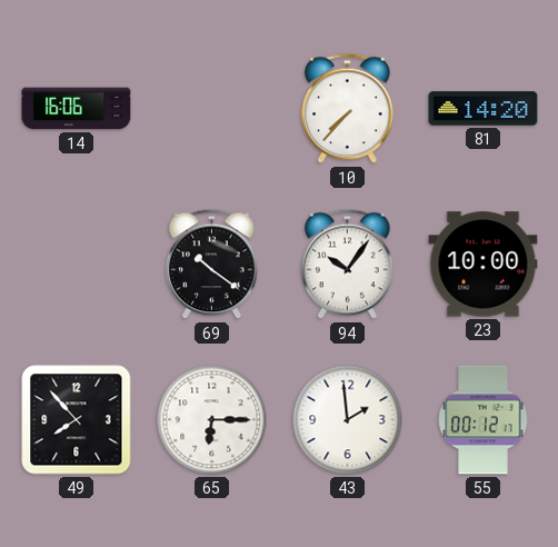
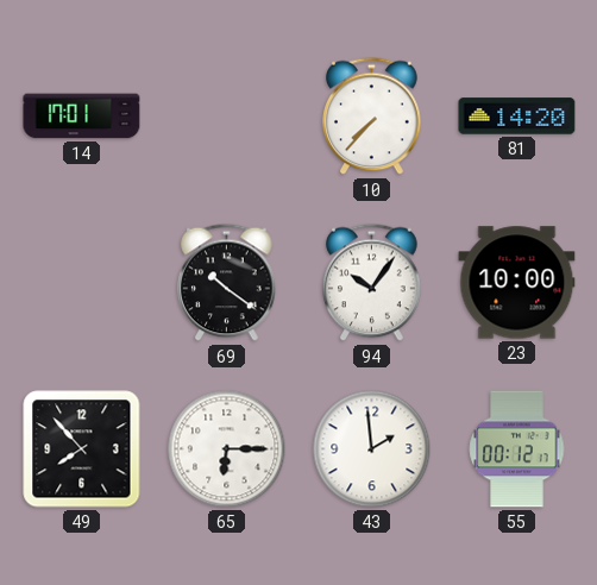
14: 16:06 -> 17:01 (82, 117)
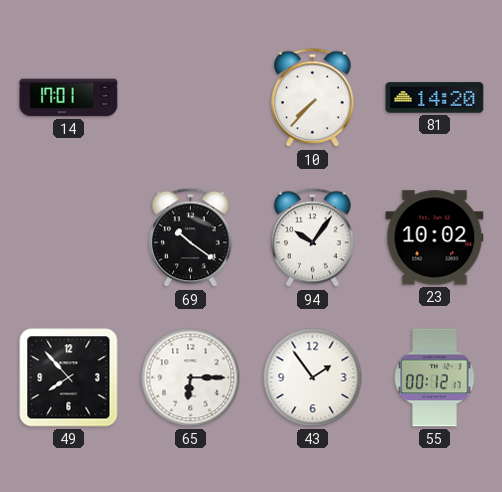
23: 10:00 -> 10:02 (435, 238)
43: 1:59 -> 1:54 (313, 378)
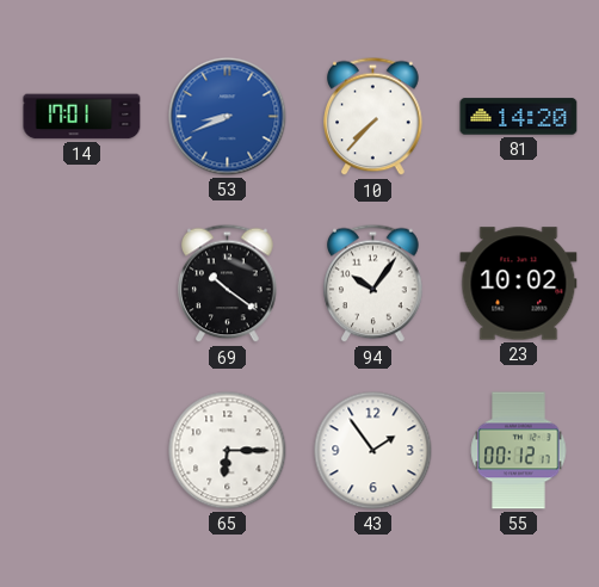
53: none -> 8:41 (228, 117)
49: 7:53 -> none (69, 378)
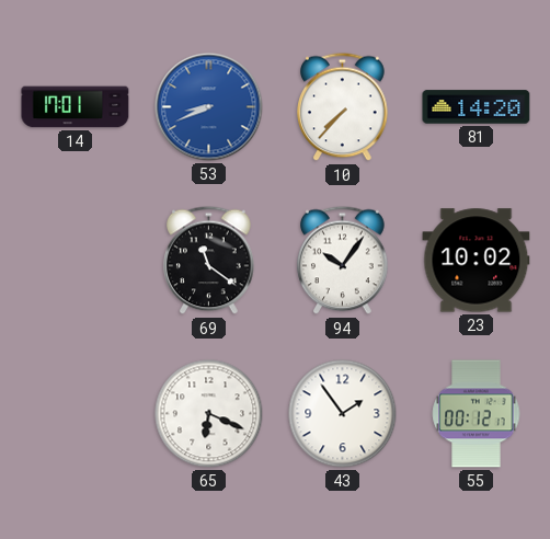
69: 10:21 -> 11:21 (209, 261)
65: 6:15 -> 6:19 (209, 414)
